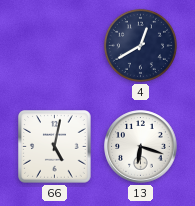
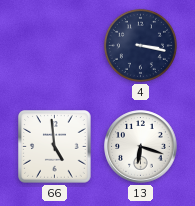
4: 12:40 -> 3:17 (140, 45)
66: 5:02 -> 4:59 (55, 147)
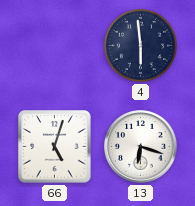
4: 3:17 -> 5:59 (140, 45)
66: 4:59 -> 5:03 (55, 147)
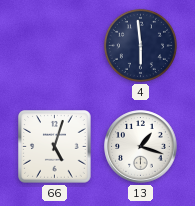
13: 6:18 -> 1:18 (141, 147)
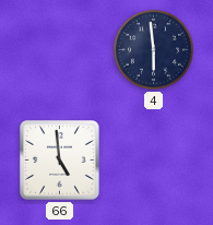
66: 5:03 -> 4:59 (60, 161)
13: 1:18 -> none (141, 147)
